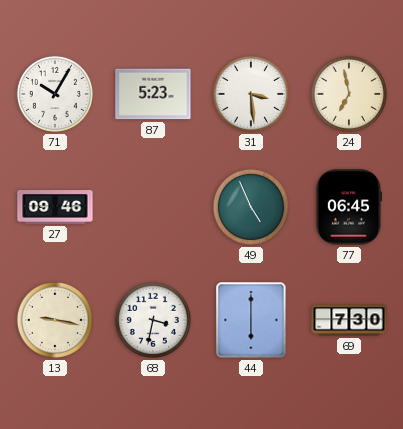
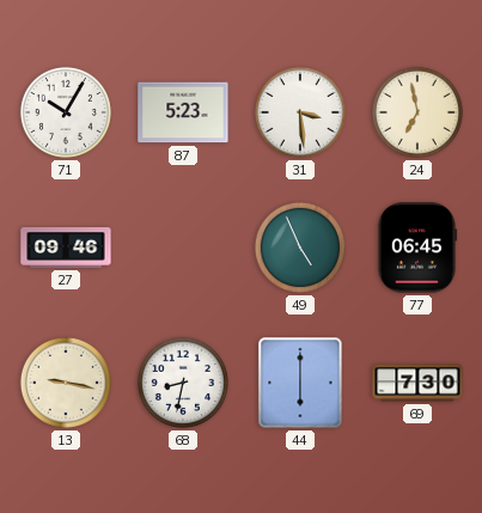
68: 3:32 -> 8:32 (183, 383)
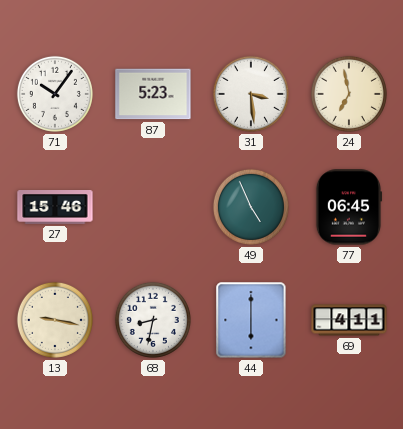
71: 10:05 -> 10:06 (55, 94)
27: 09:46 -> 15:46 (55, 208)
69: 7:30 -> 4:11 (349, 320)
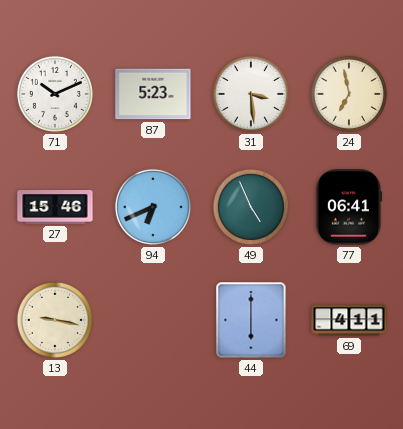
71: 10:06 -> 10:11 (55, 94)
94: none -> 6:41 (153, 207)
77: 06:45 -> 06:41 (349, 207)
68: 8:32 -> none (153, 320)
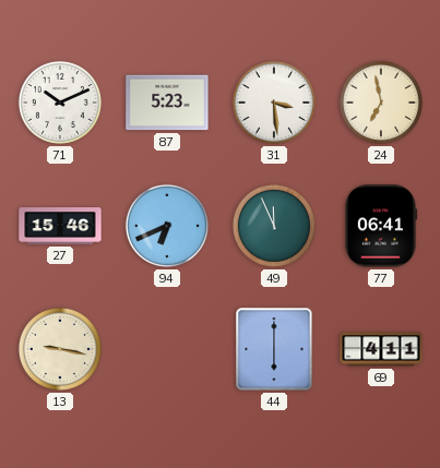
49: 4:56 -> 11:56 (274, 226)
